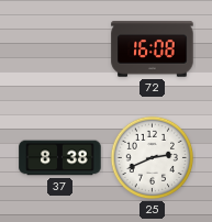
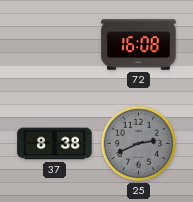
25 dial: white -> grey (139, 144)
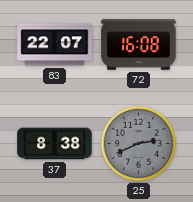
83: none -> 22:07 (55, 45)
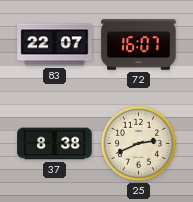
72: 16:08 -> 16:07 (139, 45)
25 dial: grey -> cream (139, 144)
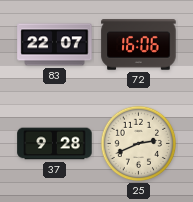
72: 16:07 -> 16:06 (139, 45)
37: 8:38 -> 9:28 (55, 144)
